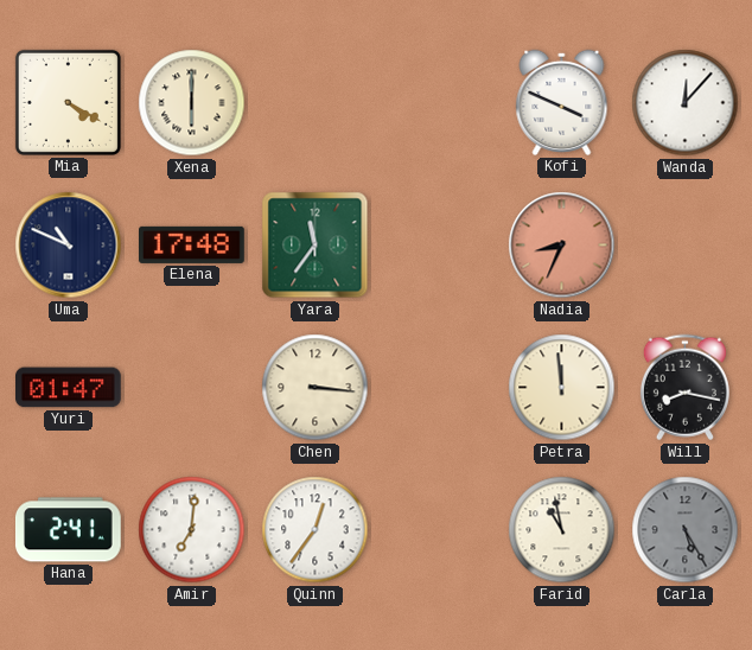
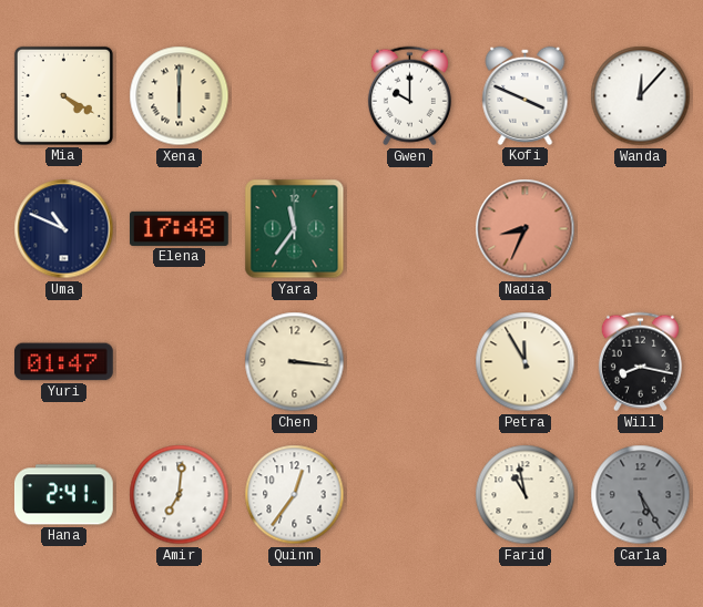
Gwen: none -> 10:00 (409, 96)
Petra: 11:59 -> 11:55 (526, 362)
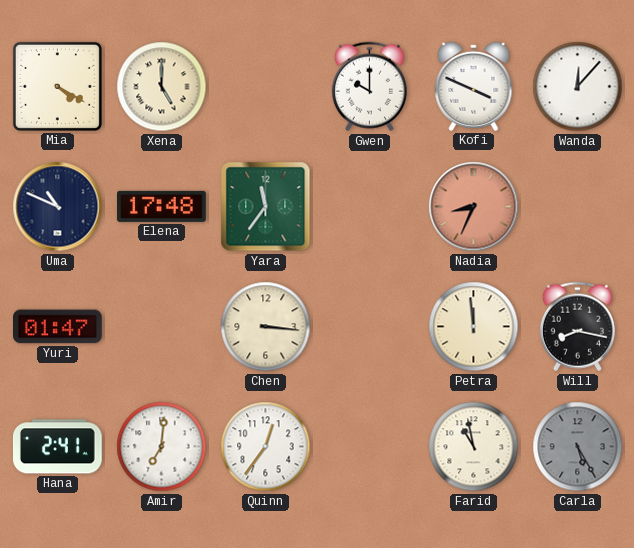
Xena: 6:00 -> 5:00 (162, 87)
Petra: 11:55 -> 11:59 (474, 327)
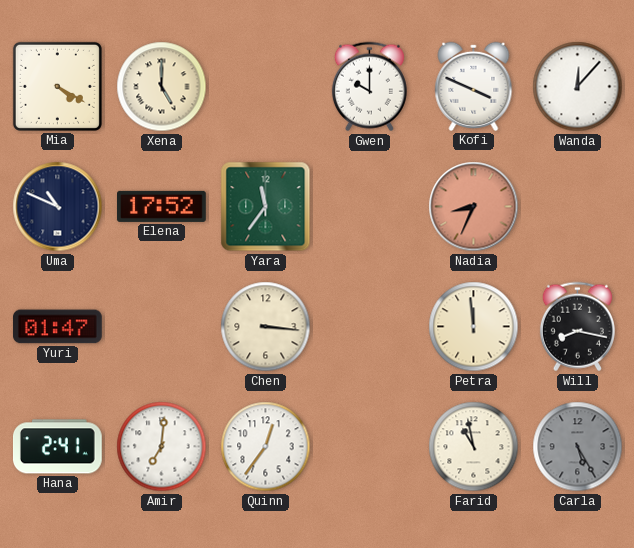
Elena: 17:48 -> 17:52 (162, 206)
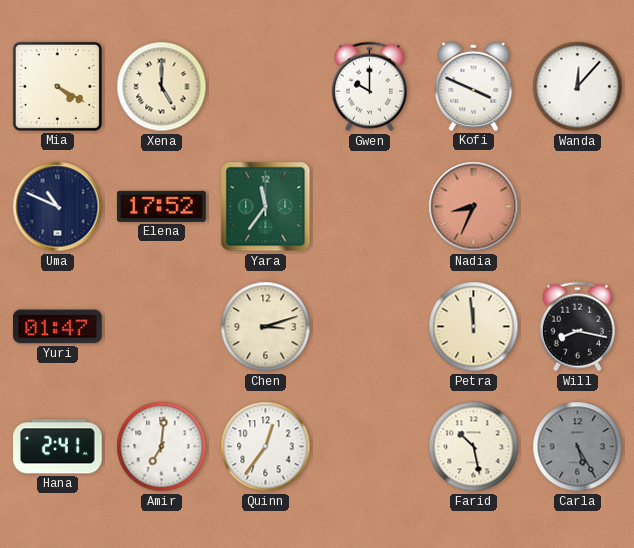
Chen: 3:16 -> 3:12 (266, 327)
Farid: 10:58 -> 10:28 (474, 447)
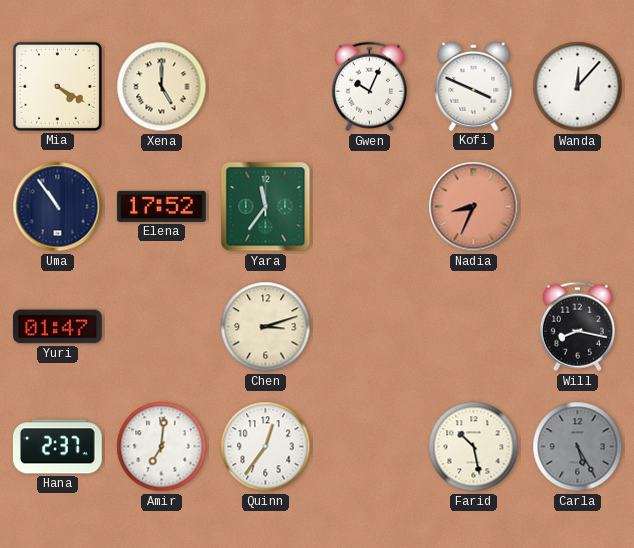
Gwen: 10:00 -> 10:04 (369, 87)
Uma: 10:49 -> 10:54 (58, 207)
Petra: 11:59 -> none (474, 327)
Hana: 2:41 -> 2:37 (57, 447)
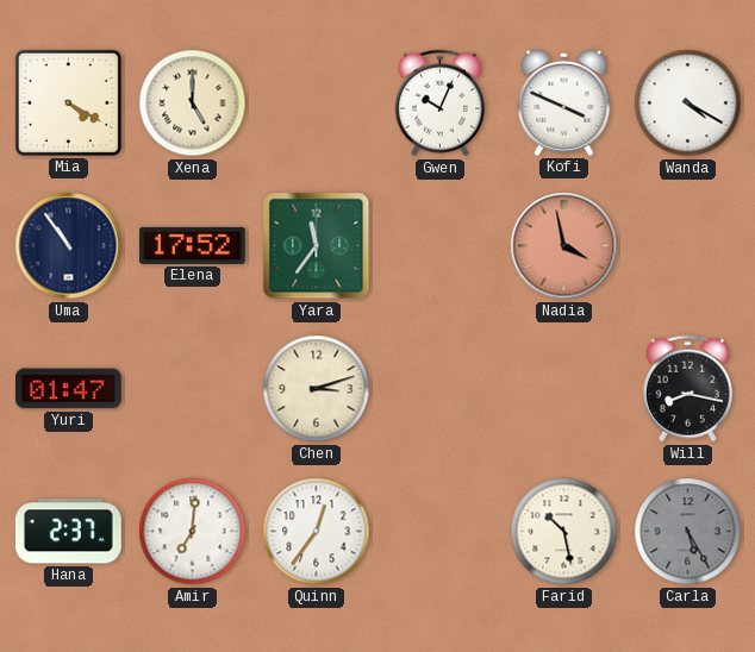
Wanda: 12:07 -> 4:20 (688, 104)
Nadia: 8:34 -> 3:58 (564, 246)
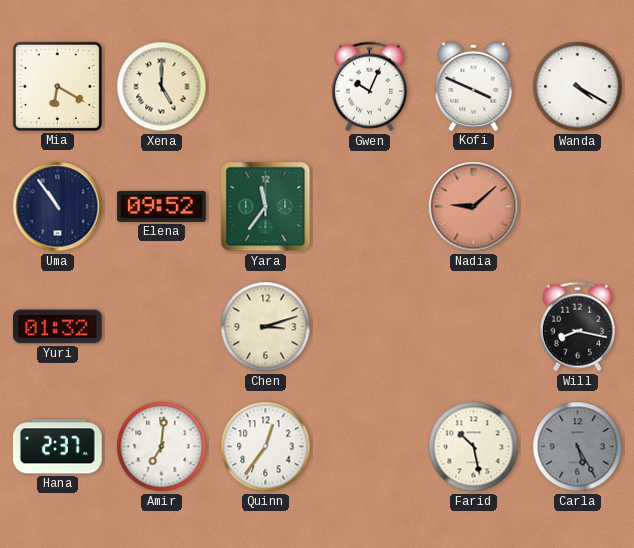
Mia: 4:20 -> 6:20 (57, 86)
Elena: 17:52 -> 09:52 (162, 206)
Nadia: 3:58 -> 9:08 (474, 207)
Yuri: 01:47 -> 01:32 (58, 327)
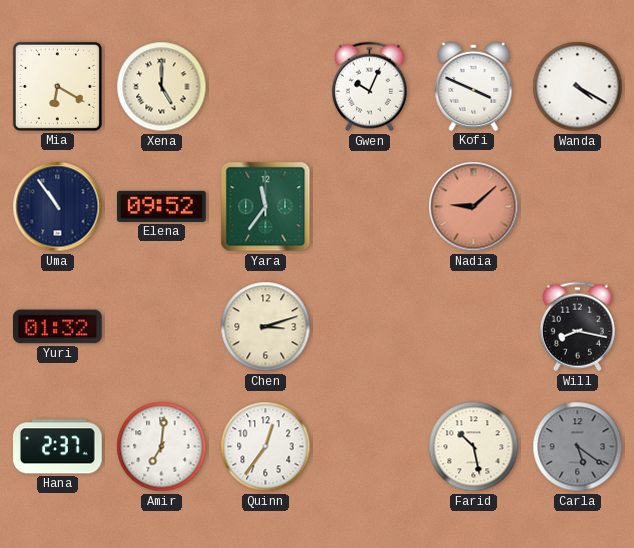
Carla: 5:25 -> 5:21 (578, 447)
